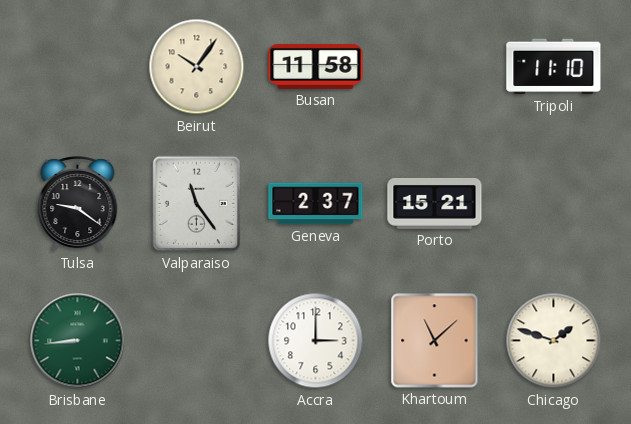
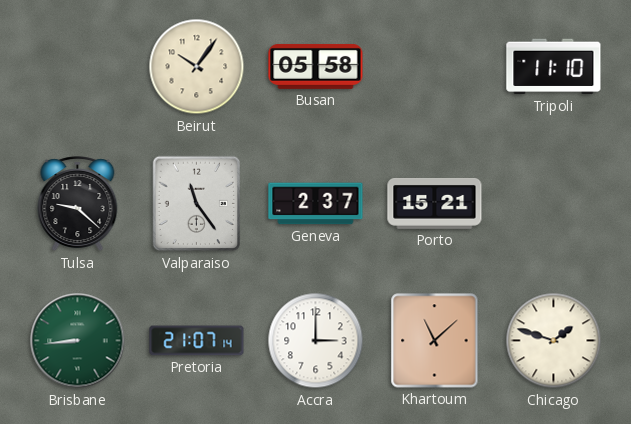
Busan: 11:58 -> 05:58 (316, 66)
Tulsa: 9:21 -> 9:22 (78, 204)
Pretoria: none -> 21:07 (197, 341)
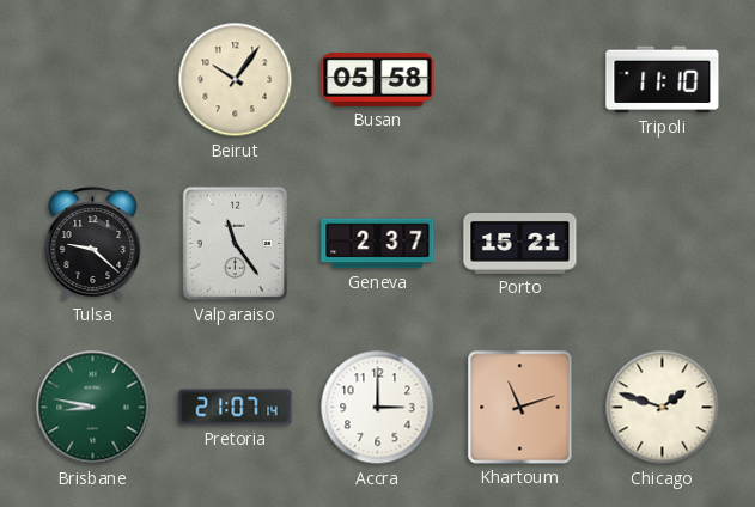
Brisbane: 8:44 -> 8:47 (93, 408)
Khartoum: 11:08 -> 11:12 (520, 408)
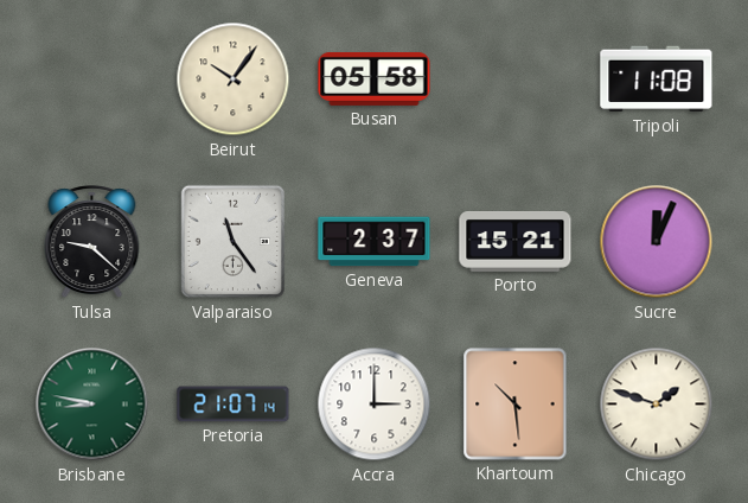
Tripoli: 11:10 -> 11:08 (657, 79)
Sucre: none -> 12:04 (657, 242)
Khartoum: 11:12 -> 10:29 (516, 405)
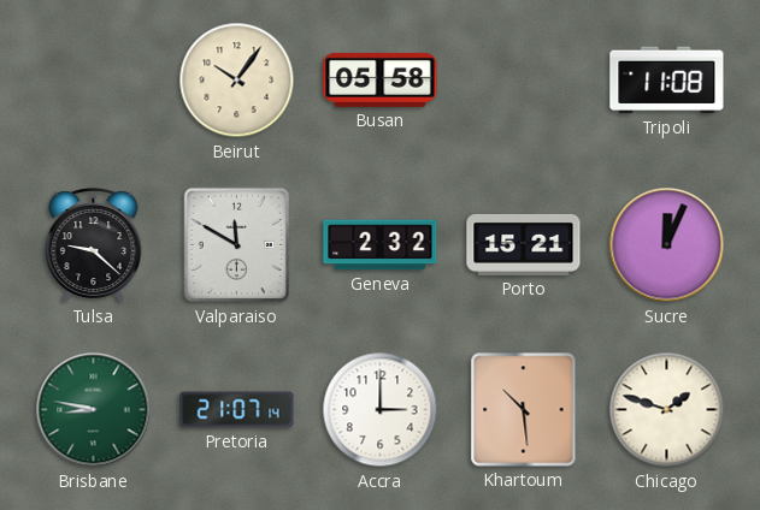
Valparaiso: 11:24 -> 11:50 (237, 245)
Geneva: 2:37 -> 2:32 (381, 245)
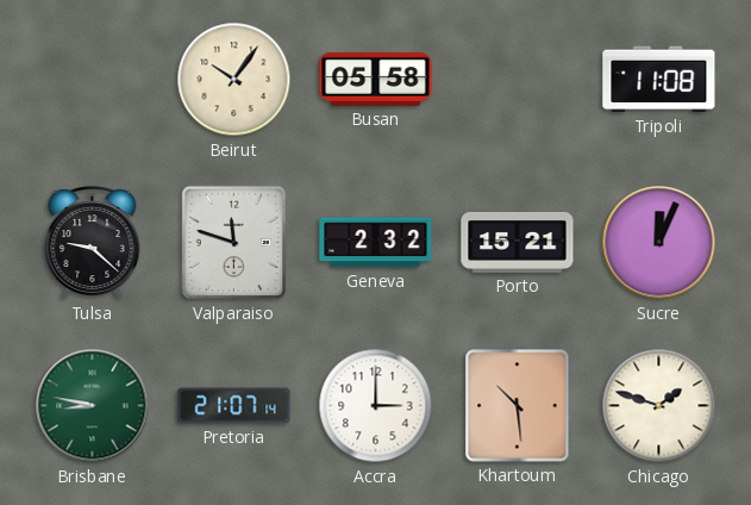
Valparaiso: 11:50 -> 11:48 (234, 243)
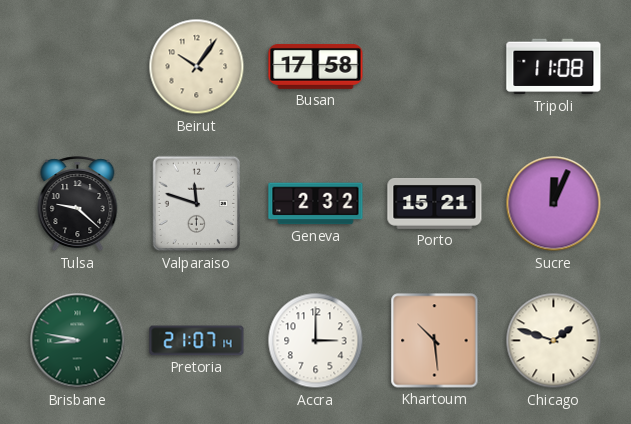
Busan: 05:58 -> 17:58 (316, 66)
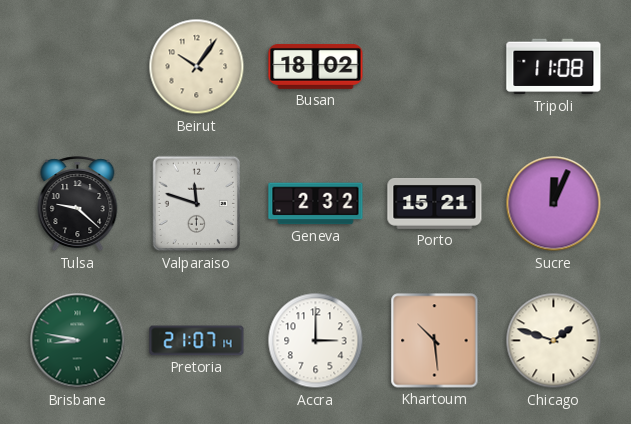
Busan: 17:58 -> 18:02 (316, 66)
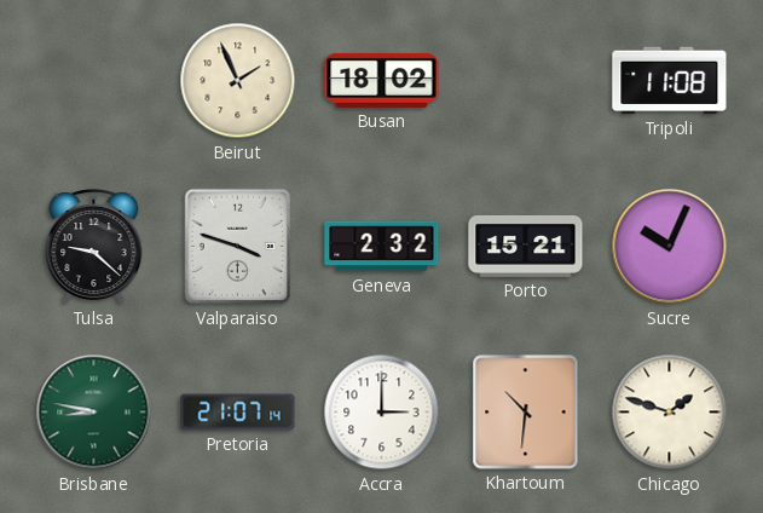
Beirut: 10:06 -> 1:56 (238, 81)
Valparaiso: 11:48 -> 3:48 (238, 247)
Sucre: 12:04 -> 10:04 (670, 247)
Khartoum: 10:29 -> 10:31 (526, 413)
